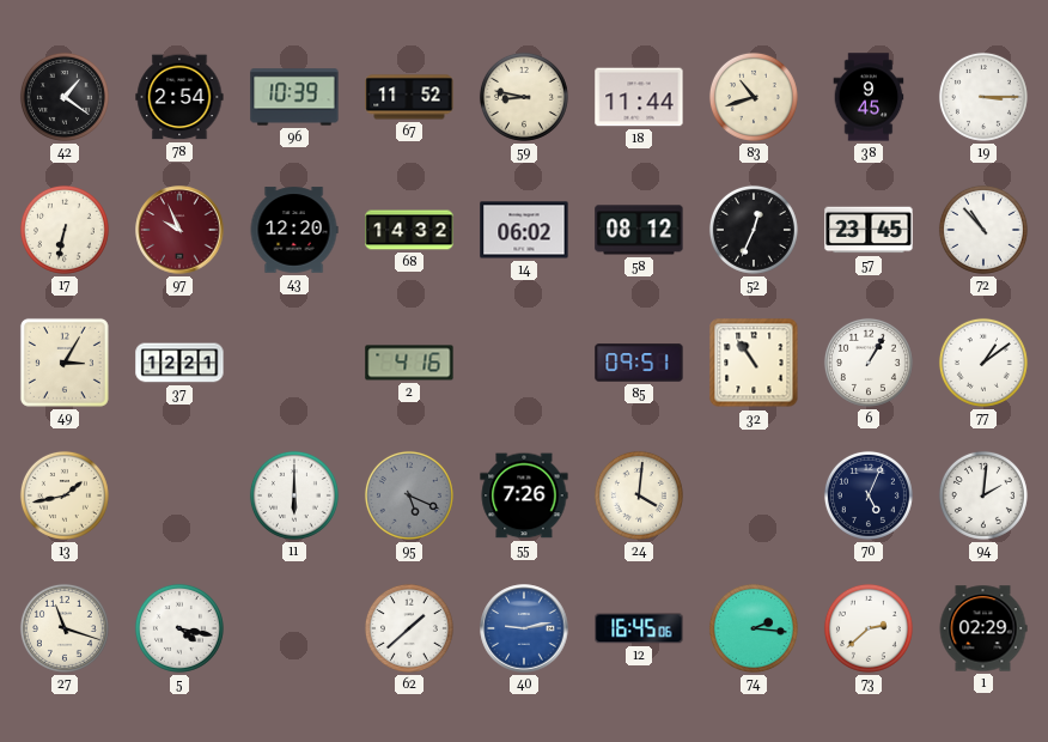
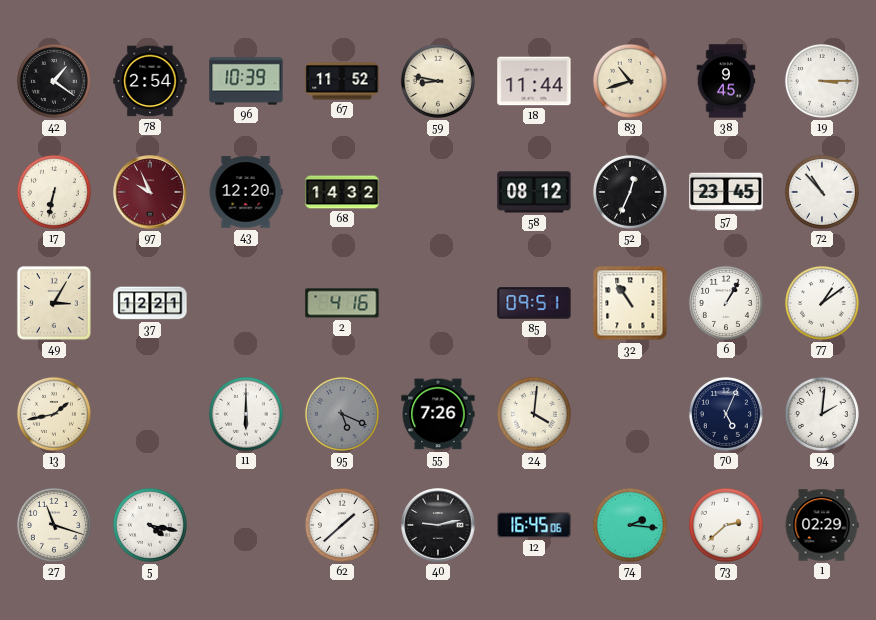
14: 06:02 -> none (524, 230)
40 dial: blue -> black (438, 525)
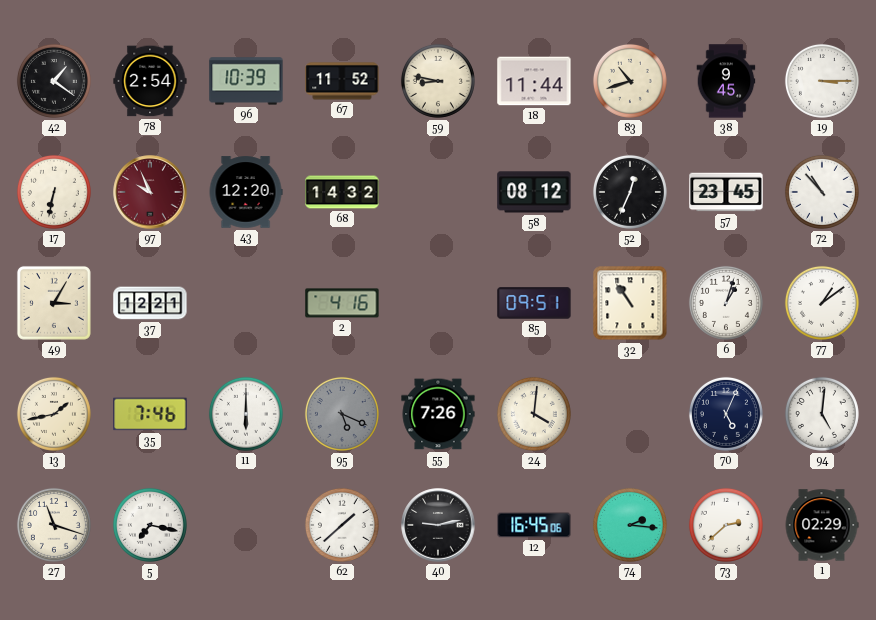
6: 1:05 -> 1:03 (726, 303)
35: none -> 7:46 (150, 414)
94: 2:01 -> 5:01 (822, 414)
5: 4:17 -> 7:17 (150, 525)
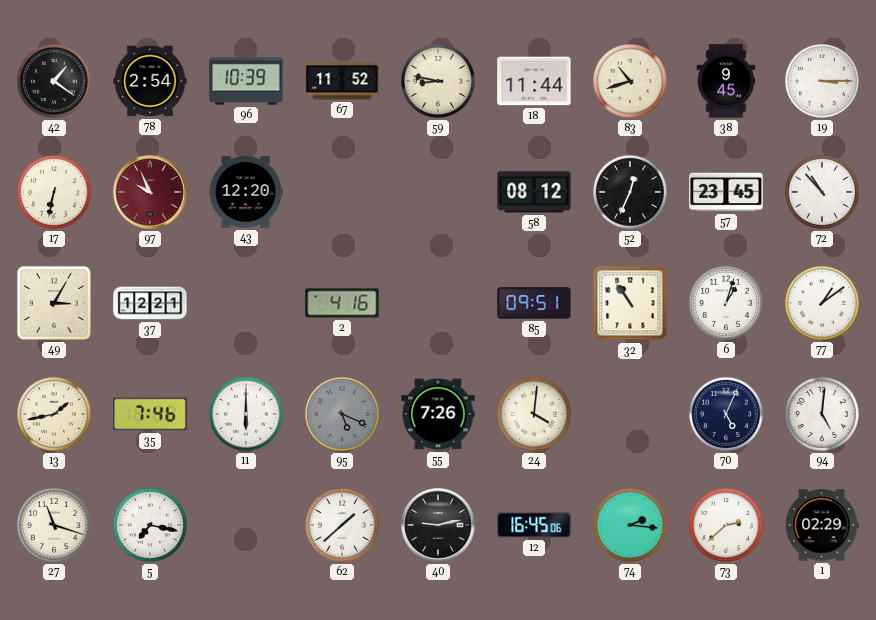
68: 14:32 -> none (342, 192)
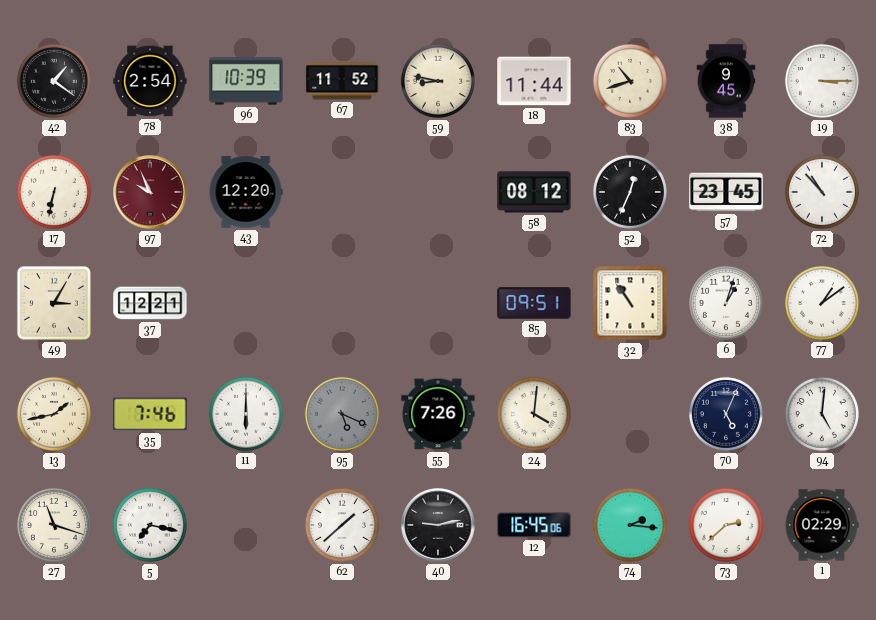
2: 4:16 -> none (342, 303)
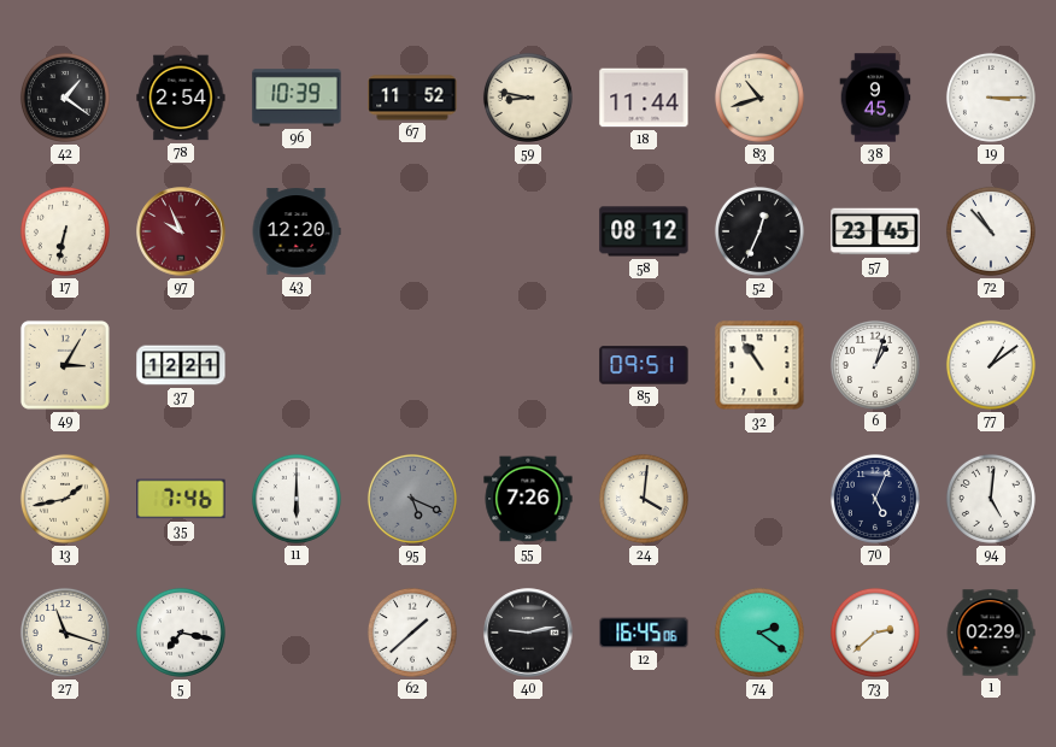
74: 2:16 -> 2:21 (759, 633)
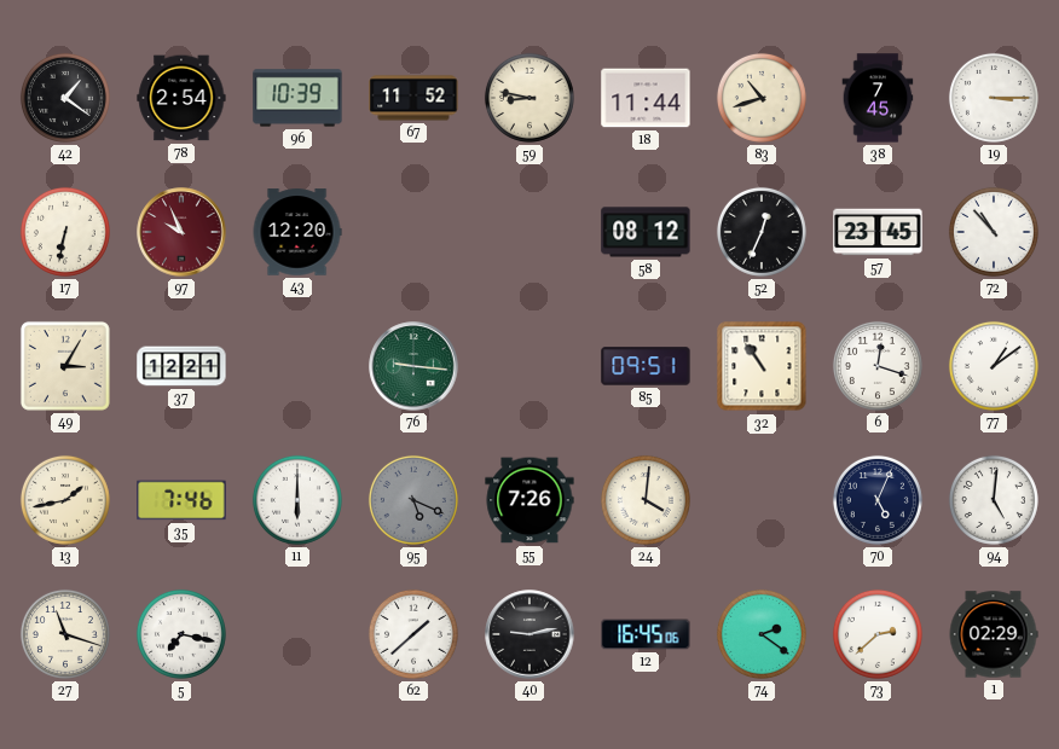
38: 9:45 -> 7:45 (878, 98)
76: none -> 9:16 (413, 366)
6: 1:03 -> 12:18 (878, 366)
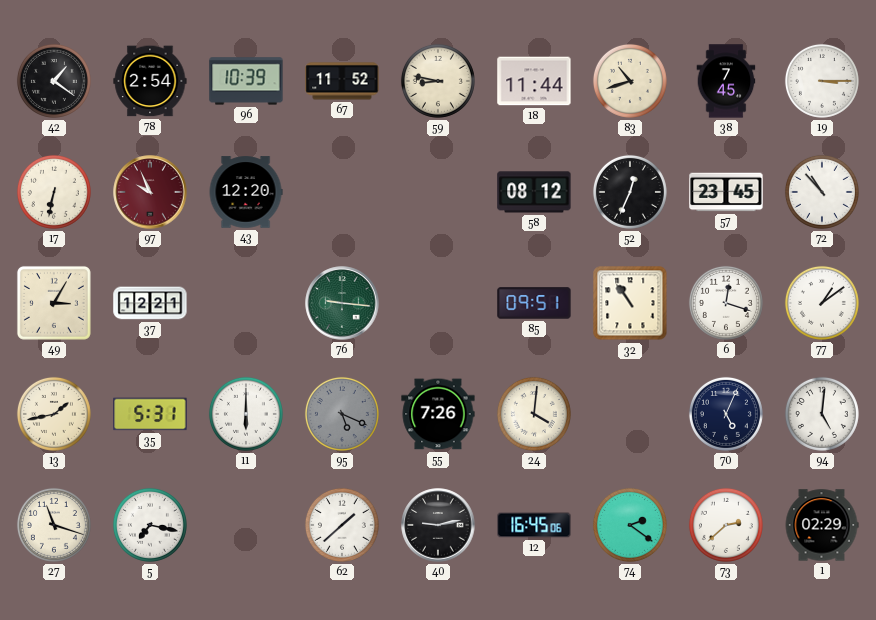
35: 7:46 -> 5:31 (150, 414)
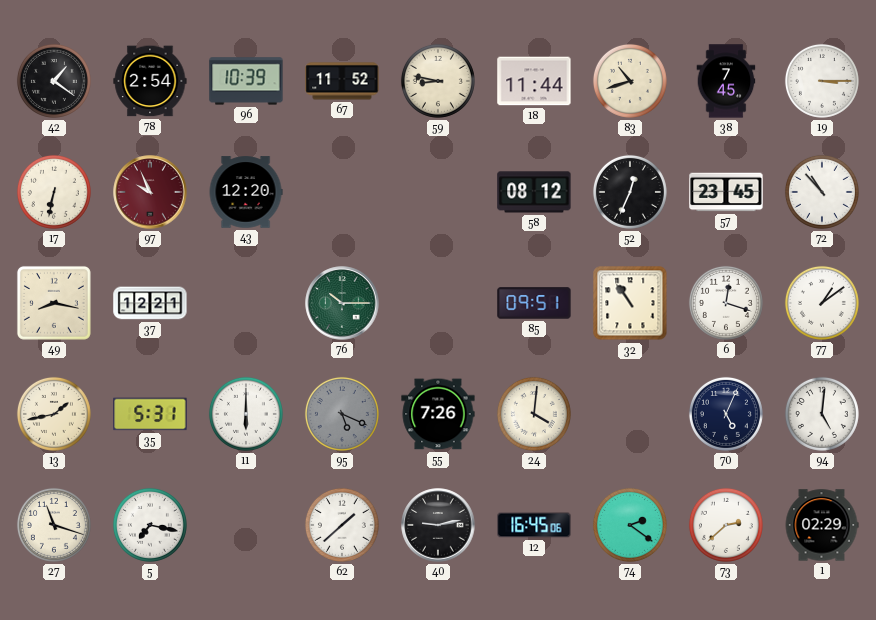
49: 3:05 -> 8:17 (54, 303)
76: 9:16 -> 10:15 (342, 303)
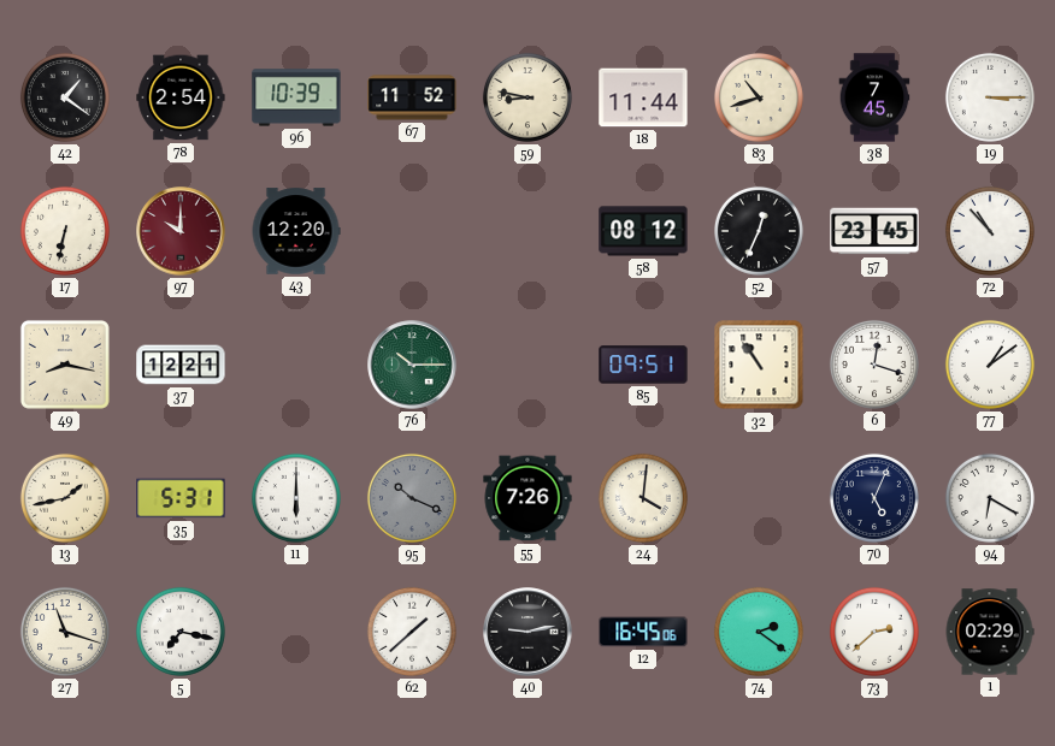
97: 9:56 -> 10:00 (181, 231)
95: 5:19 -> 10:19 (412, 498)
94: 5:01 -> 6:20 (990, 498)
